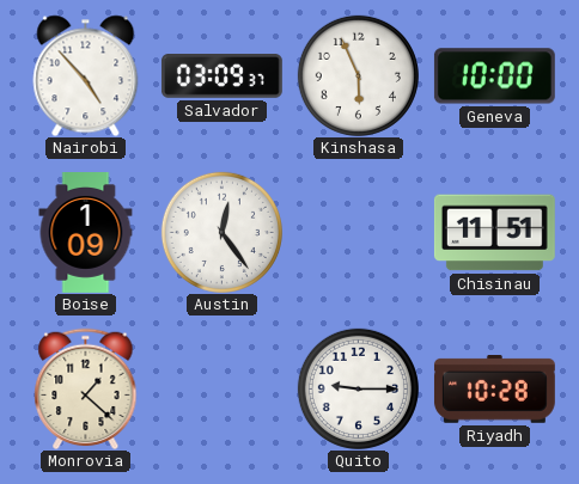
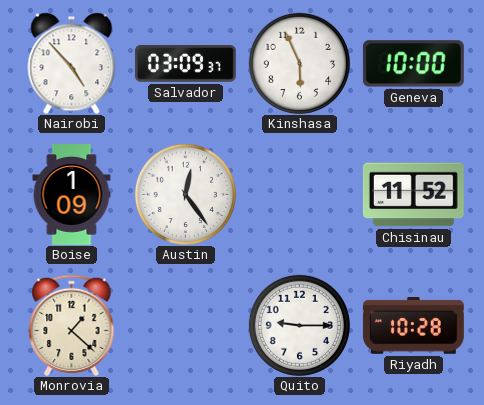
Chisinau: 11:51 -> 11:52 (413, 195)
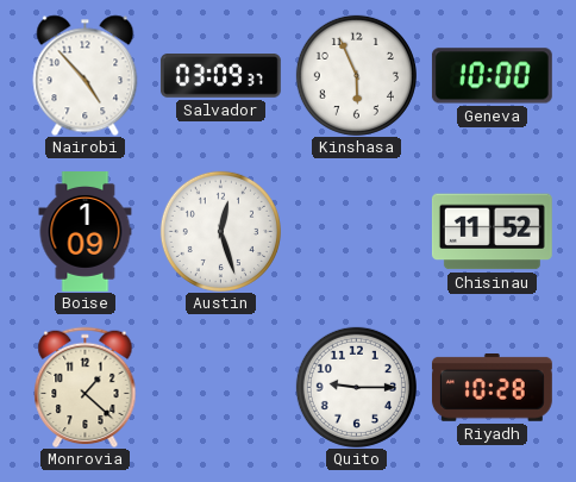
Austin: 12:24 -> 12:27 (220, 231)
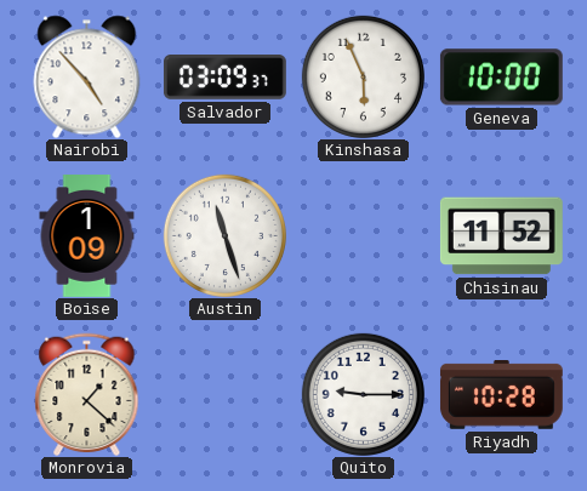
Austin: 12:27 -> 11:27 (224, 235)
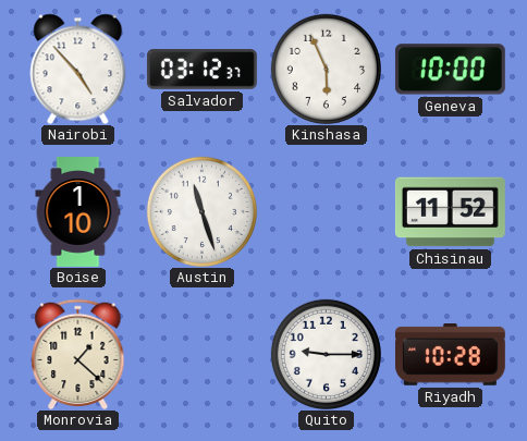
Salvador: 03:09 -> 03:12 (201, 70)
Boise: 1:09 -> 1:10 (78, 212)
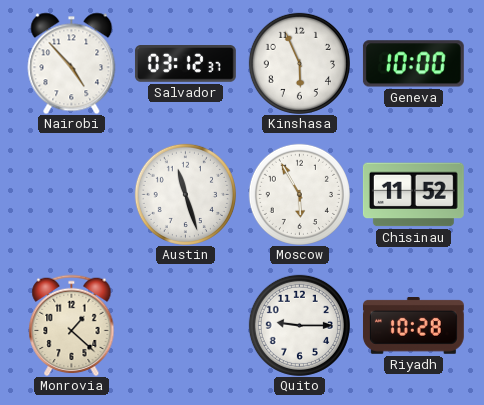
Boise: 1:10 -> none (78, 212)
Moscow: none -> 5:55 (299, 194)
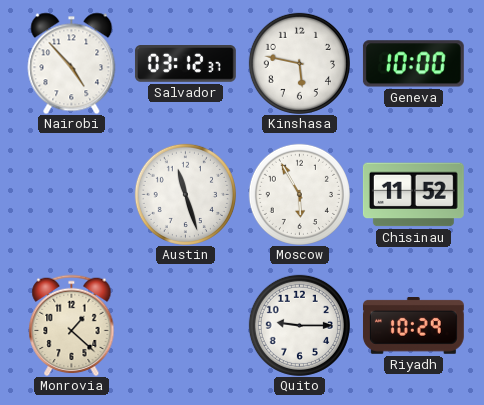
Kinshasa: 5:56 -> 5:47 (299, 63)
Riyadh: 10:28 -> 10:29 (413, 326)
